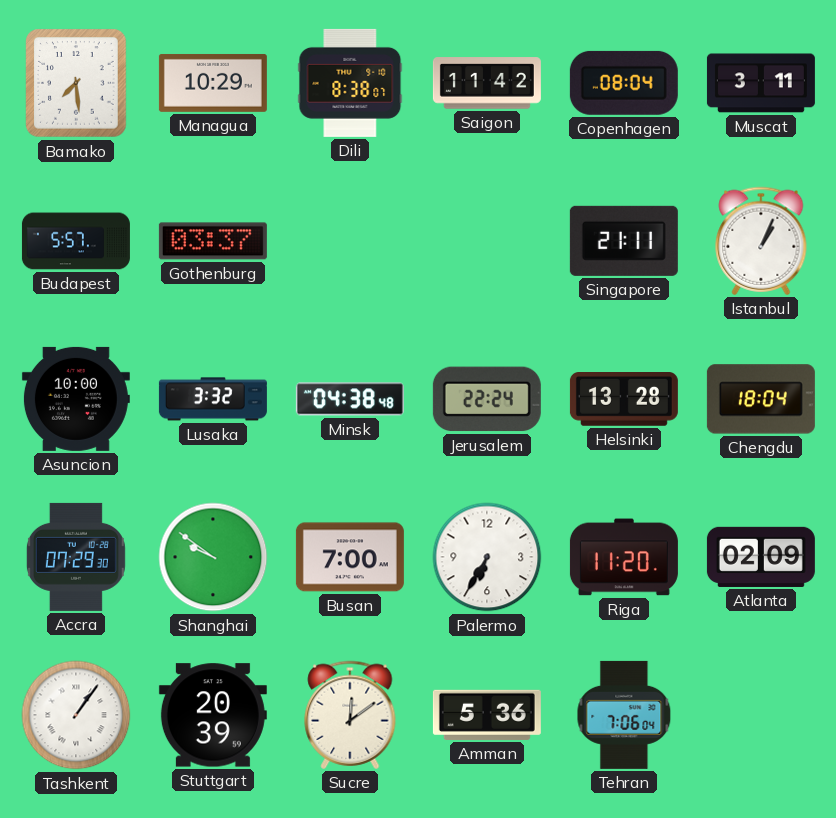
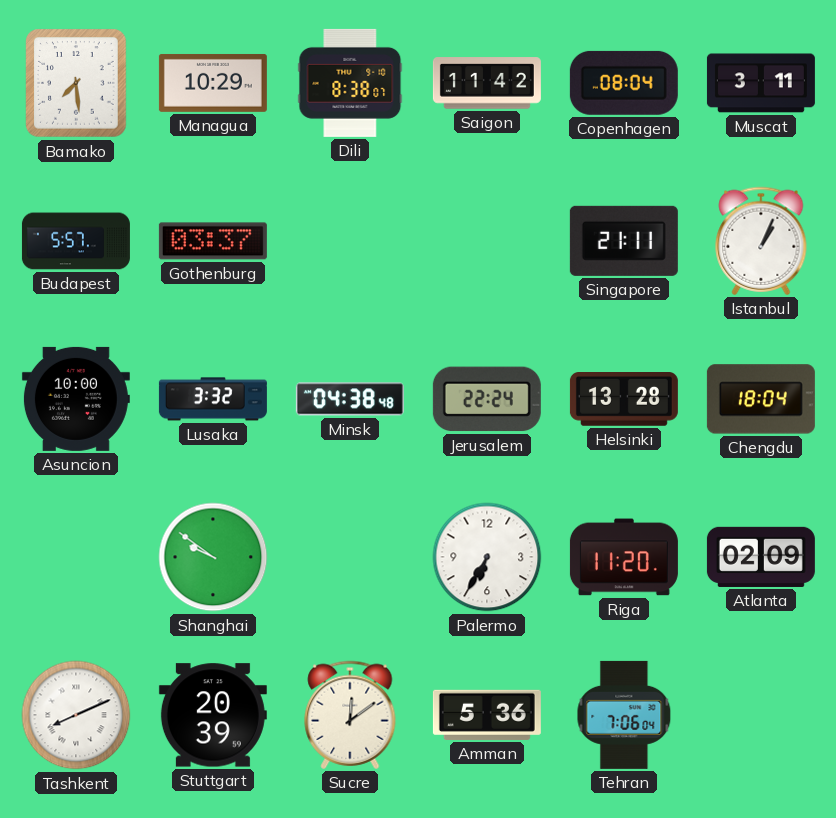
Accra: 07:29 -> none (76, 557)
Busan: 7:00 -> none (350, 557)
Tashkent: 1:06 -> 8:11 (76, 715)
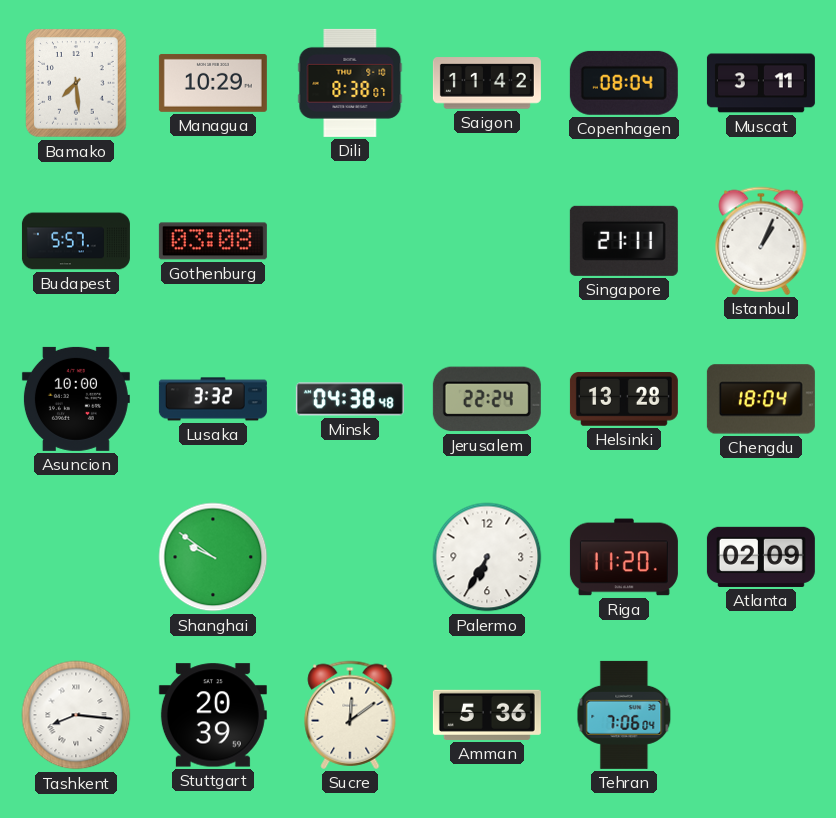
Gothenburg: 03:37 -> 03:08 (213, 241)
Tashkent: 8:11 -> 8:16 (76, 715)
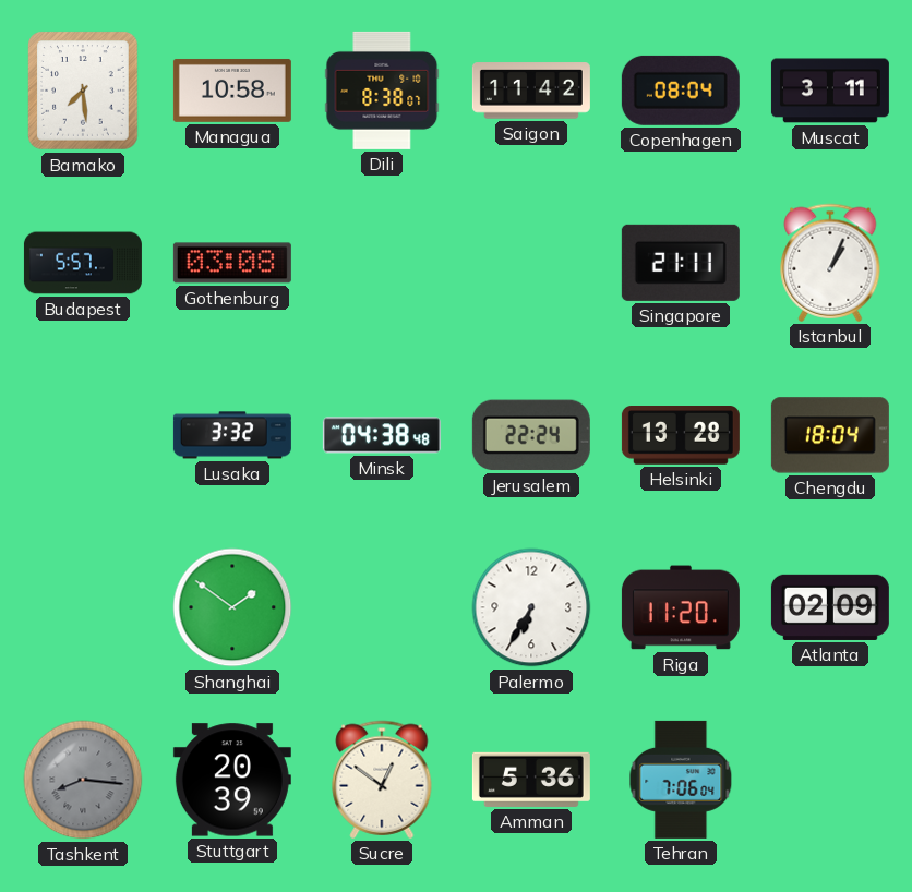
Managua: 10:29 -> 10:58 (232, 91)
Asuncion: 10:00 -> none (76, 399)
Shanghai: 9:51 -> 1:51 (232, 607)
Tashkent dial: white -> grey (83, 780)
Sucre: 12:09 -> 12:51 (382, 780)
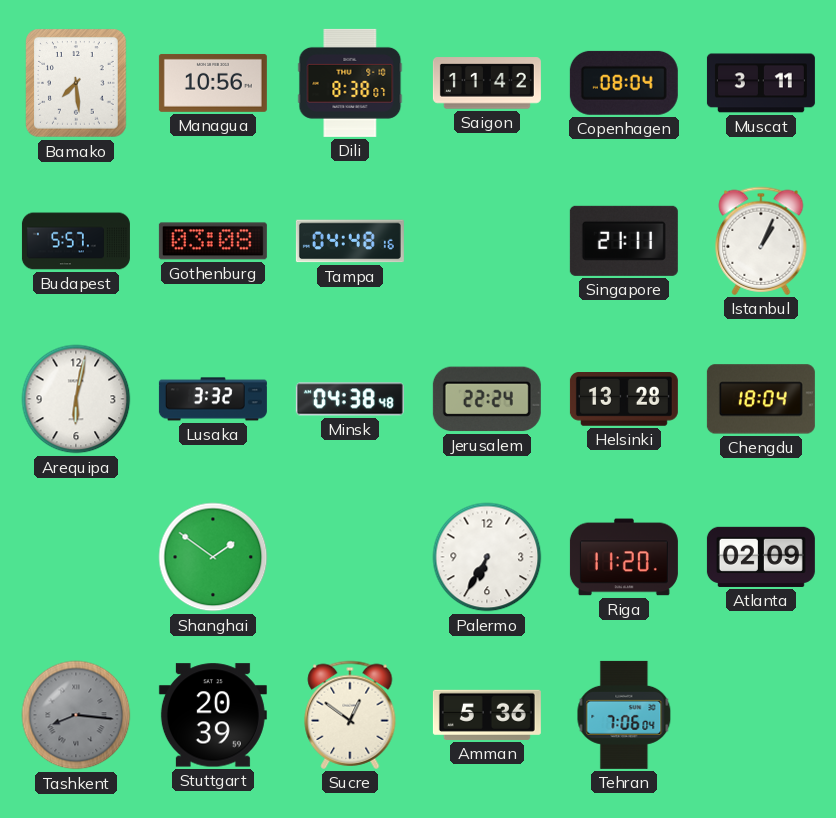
Managua: 10:58 -> 10:56 (213, 83)
Tampa: none -> 04:48 (350, 241)
Arequipa: none -> 6:02 (76, 399)
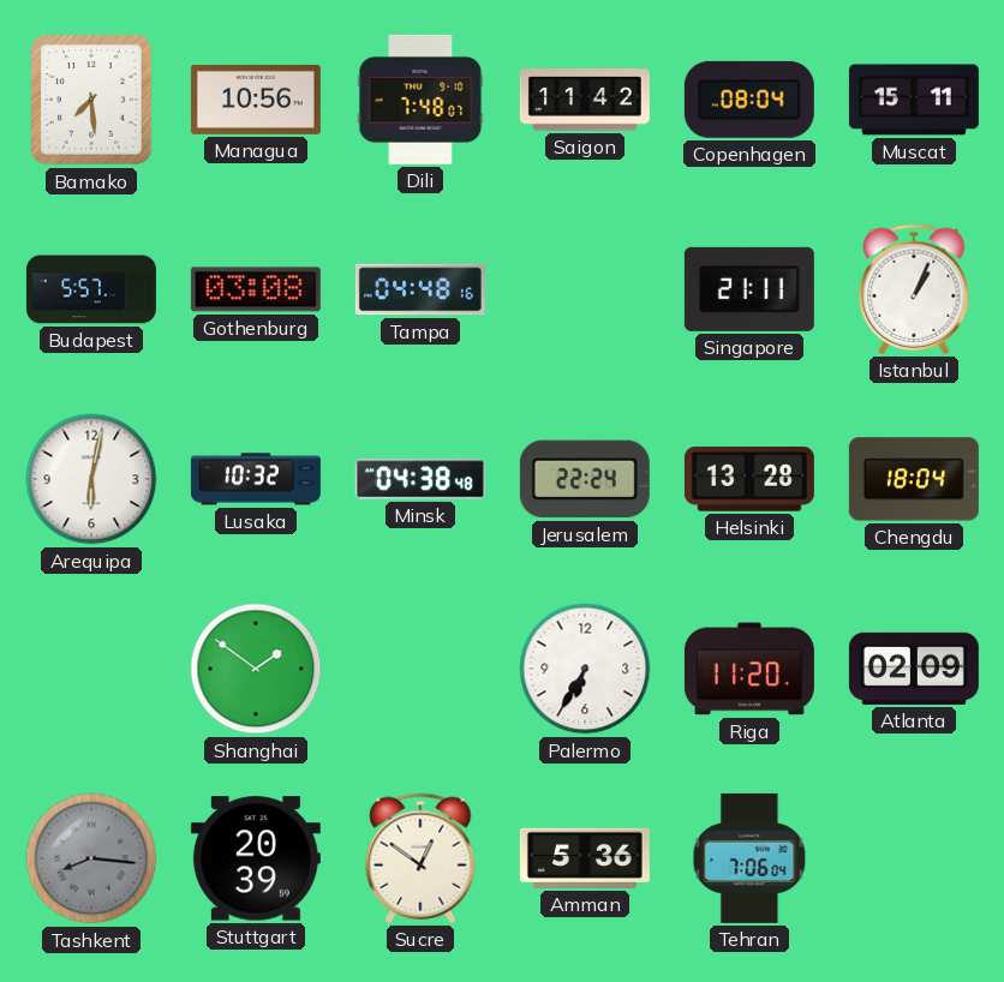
Dili: 8:38 -> 7:48 (420, 100)
Muscat: 3:11 -> 15:11 (914, 100)
Lusaka: 3:32 -> 10:32 (256, 479)
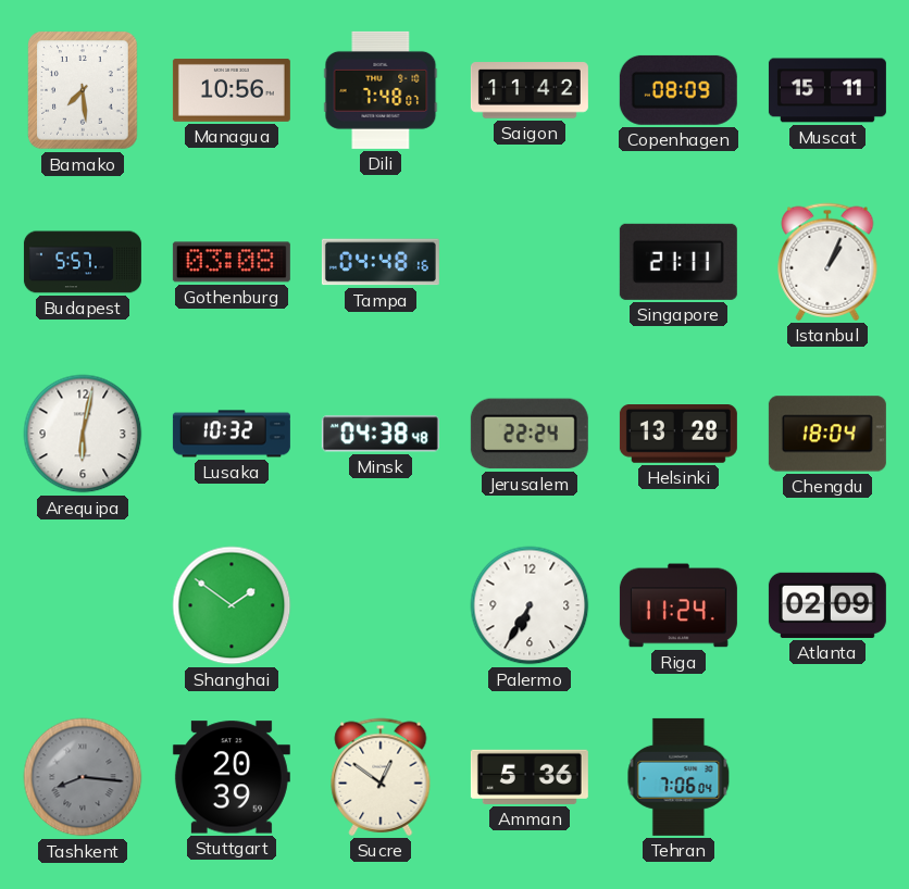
Copenhagen: 08:04 -> 08:09 (678, 90)
Riga: 11:20 -> 11:24 (678, 605)
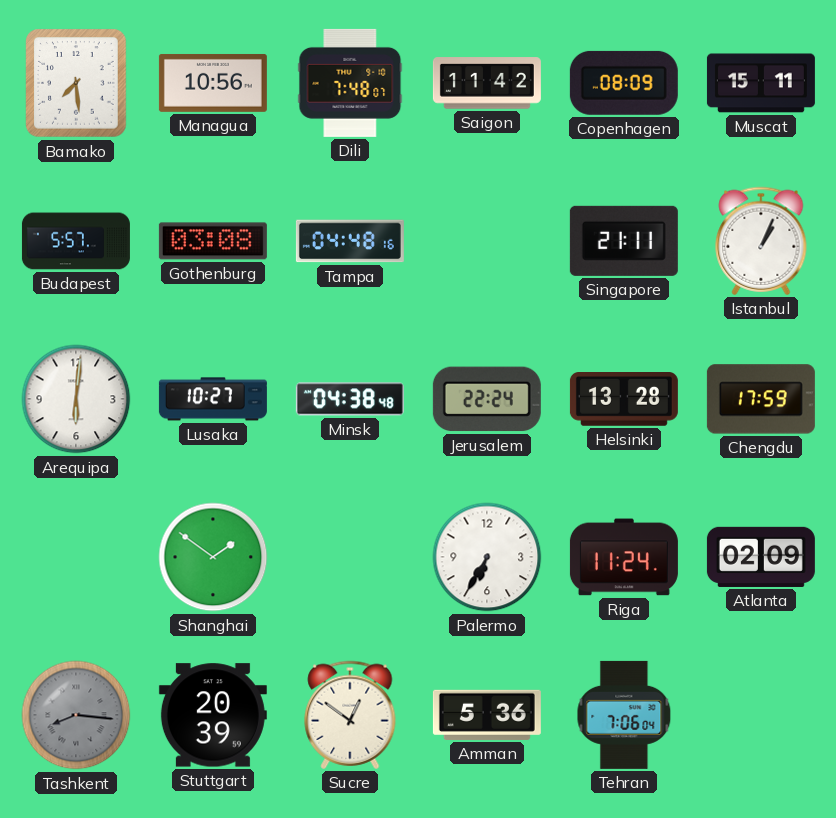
Arequipa: 6:02 -> 6:01 (76, 399)
Lusaka: 10:32 -> 10:27 (213, 399)
Chengdu: 18:04 -> 17:59 (761, 399)
